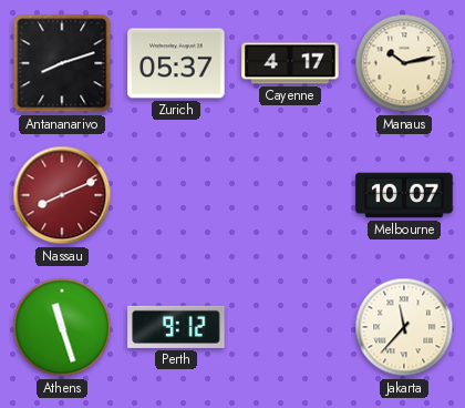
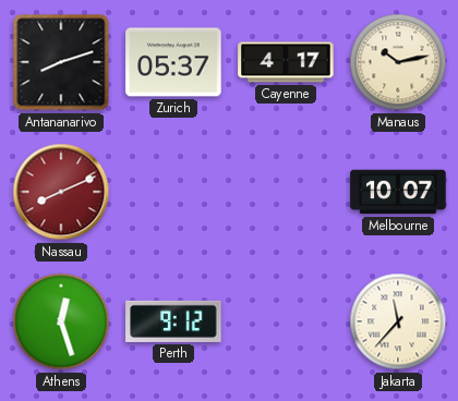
Athens: 11:27 -> 12:27 (61, 321)
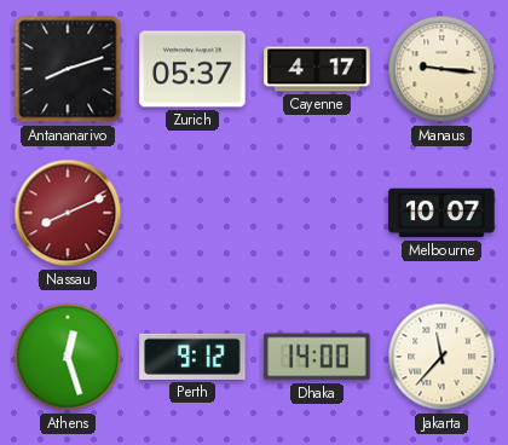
Manaus: 10:13 -> 9:16 (441, 69)
Dhaka: none -> 14:00 (317, 357)
